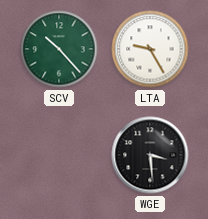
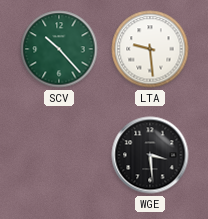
LTA: 9:25 -> 9:29 (150, 49)
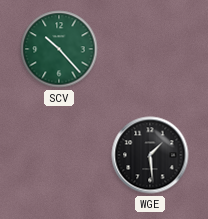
LTA: 9:29 -> none (150, 49)
WGE: 3:29 -> 1:29 (150, 155)
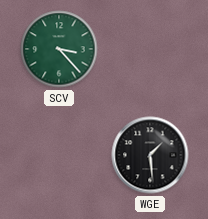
SCV: 10:23 -> 3:23 (59, 49)
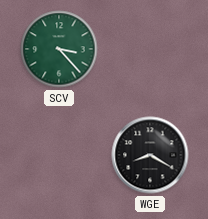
WGE: 1:29 -> 8:20 (150, 155)
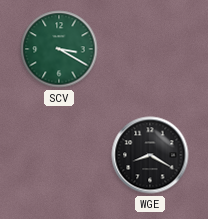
SCV: 3:23 -> 3:20 (59, 49)
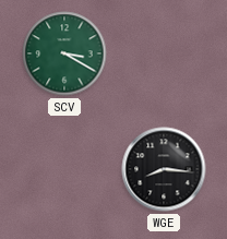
WGE: 8:20 -> 8:16 (164, 169)
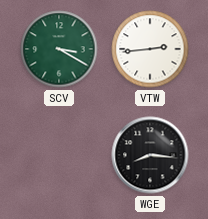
VTW: none -> 2:44 (150, 49)
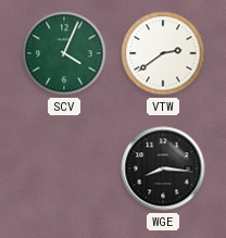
SCV: 3:20 -> 4:04 (64, 53)
VTW: 2:44 -> 2:39 (163, 53)
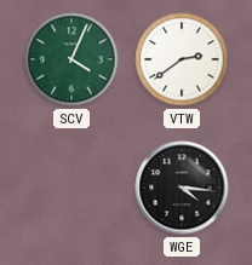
WGE: 8:16 -> 4:16 (182, 188)
